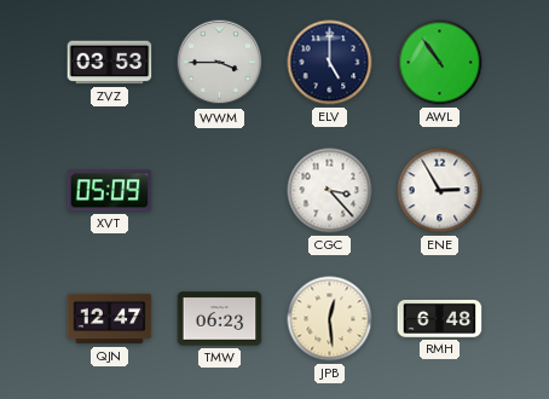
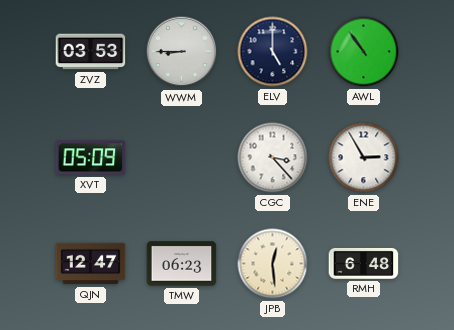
WWM: 3:45 -> 8:45 (182, 52)
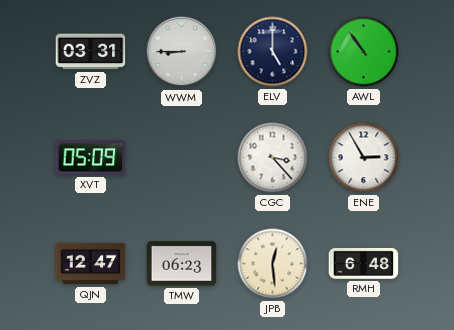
ZVZ: 03:53 -> 03:31 (91, 52)
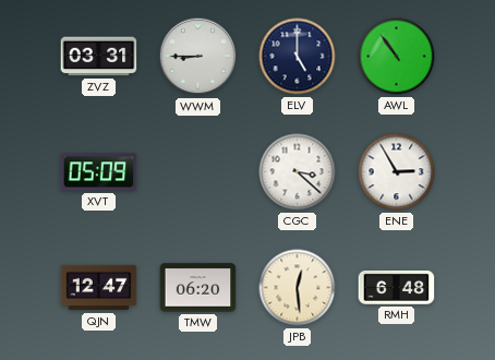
CGC: 3:23 -> 3:22 (298, 172)
TMW: 06:23 -> 06:20 (198, 288)
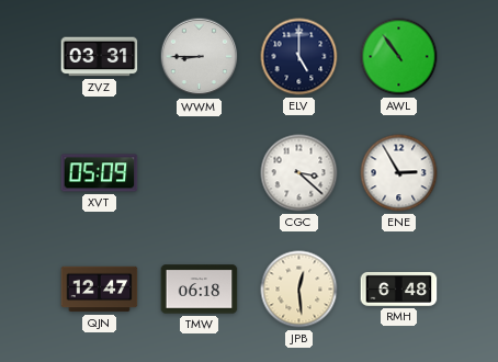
TMW: 06:20 -> 06:18 (200, 290)
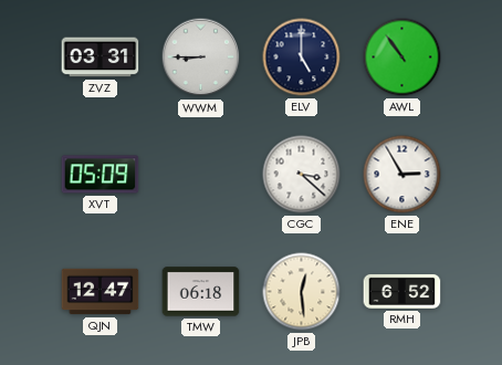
RMH: 6:48 -> 6:52 (402, 291)
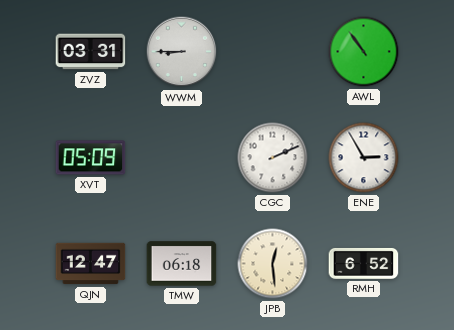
ELV: 5:00 -> none (302, 58)
CGC: 3:22 -> 2:11 (273, 158)
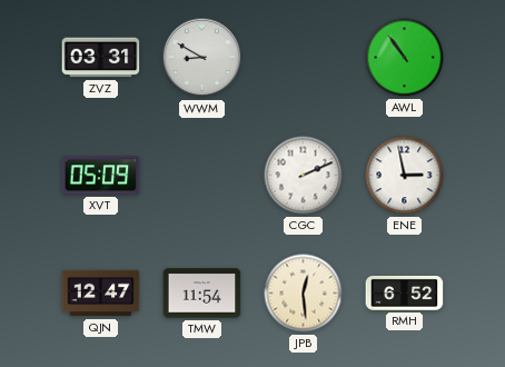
WWM: 8:45 -> 8:50 (202, 58)
ENE: 2:55 -> 2:58 (405, 176)
TMW: 06:18 -> 11:54 (202, 294)
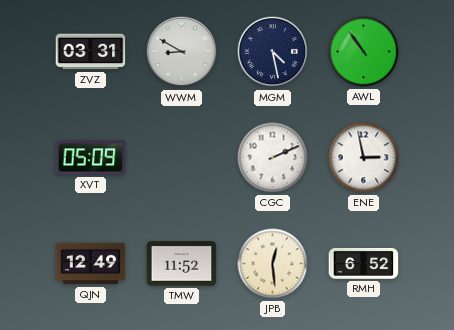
MGM: none -> 4:28 (273, 52)
QJN: 12:47 -> 12:49 (91, 264)
TMW: 11:54 -> 11:52 (182, 264)
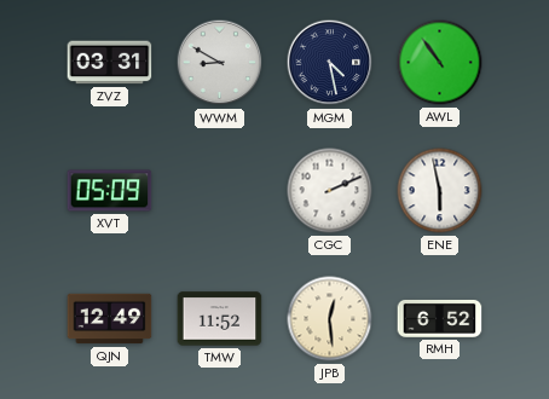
ENE: 2:58 -> 5:58 (440, 191)
